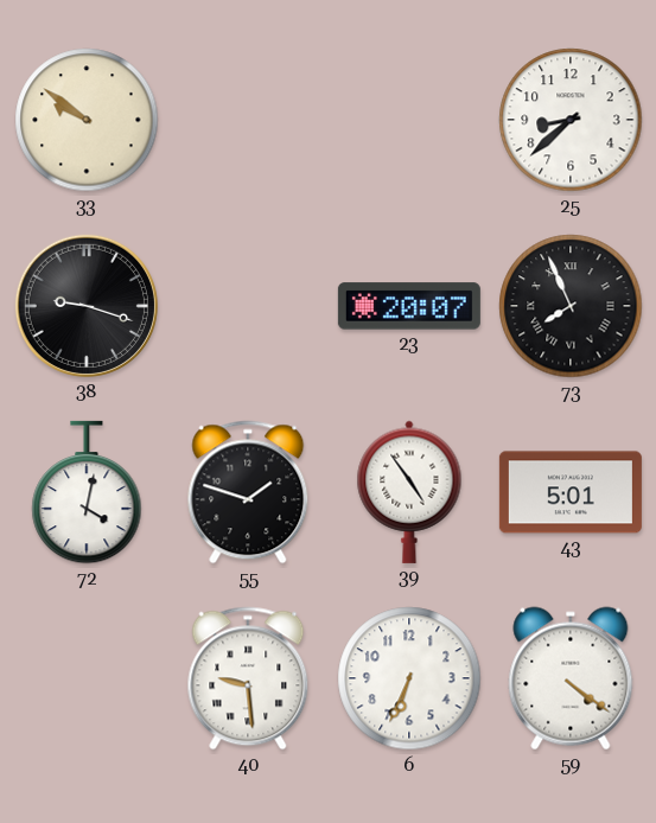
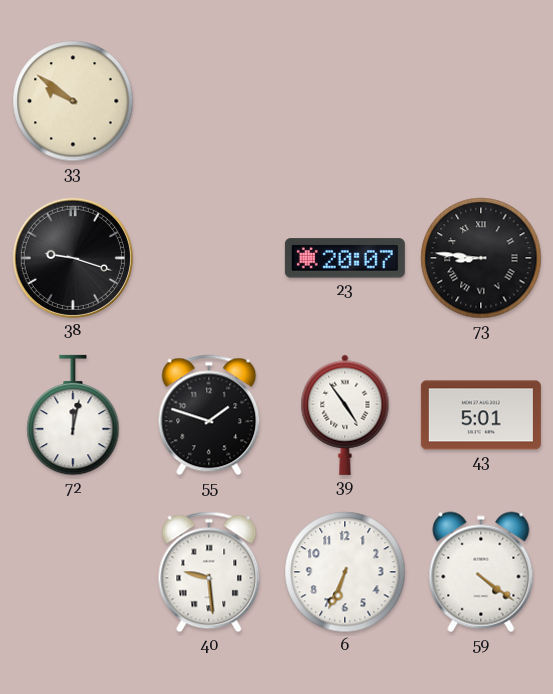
25: 8:38 -> none (571, 120)
73: 7:56 -> 8:46 (481, 258)
72: 4:02 -> 12:02 (73, 415)
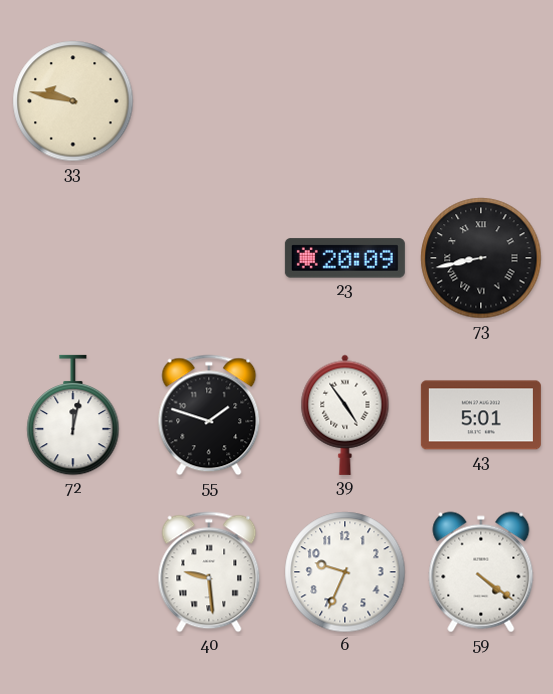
33: 9:51 -> 9:47 (73, 101)
38: 9:18 -> none (73, 258)
23: 20:07 -> 20:09 (345, 258)
73: 8:46 -> 8:43 (481, 258)
6: 6:34 -> 9:34 (345, 572)
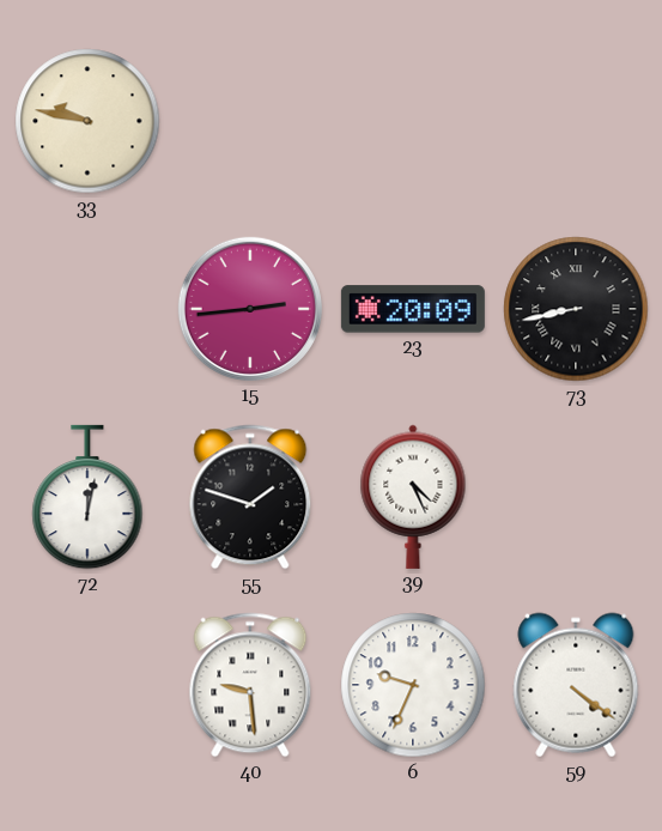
15: none -> 2:44 (250, 309)
39: 4:54 -> 4:26 (413, 497)
43: 5:01 -> none (481, 415)
